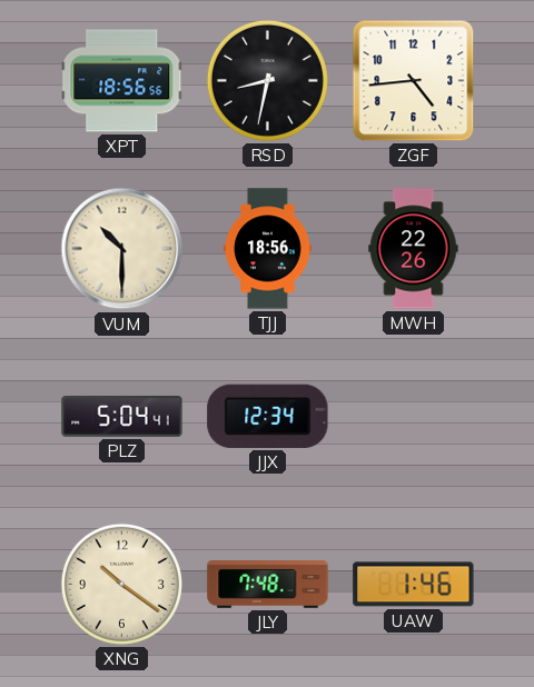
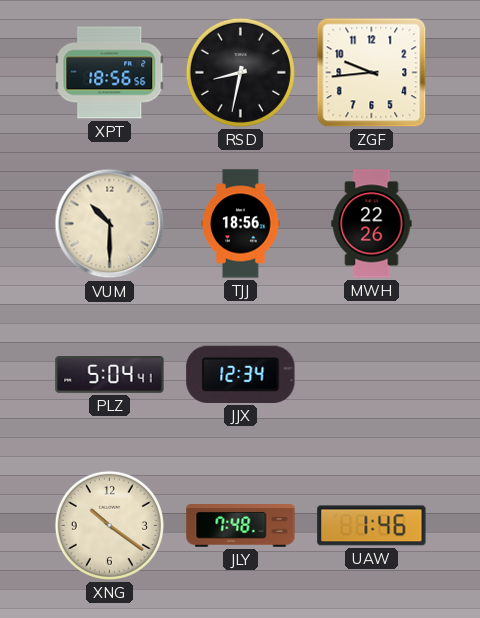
ZGF: 4:44 -> 9:44 (372, 73)
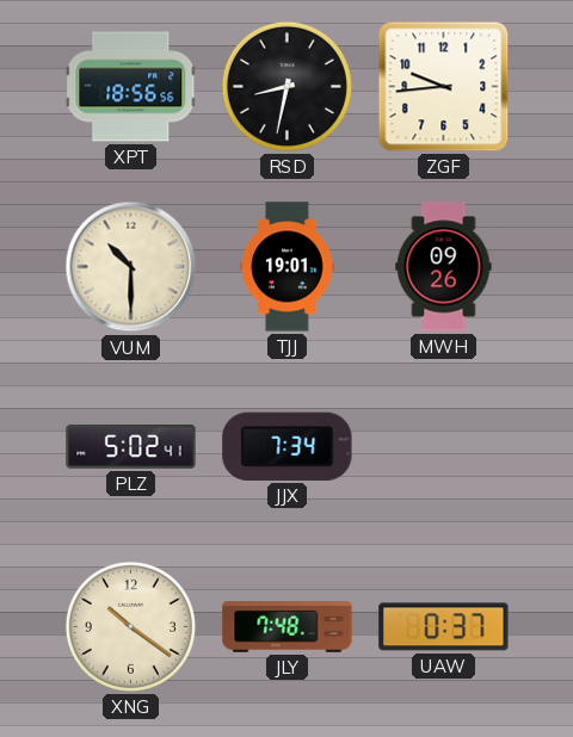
TJJ: 18:56 -> 19:01 (288, 267)
MWH: 22:26 -> 09:26 (444, 267)
PLZ: 5:04 -> 5:02 (131, 447)
JJX: 12:34 -> 7:34 (288, 446)
UAW: 1:46 -> 0:37 (444, 627)
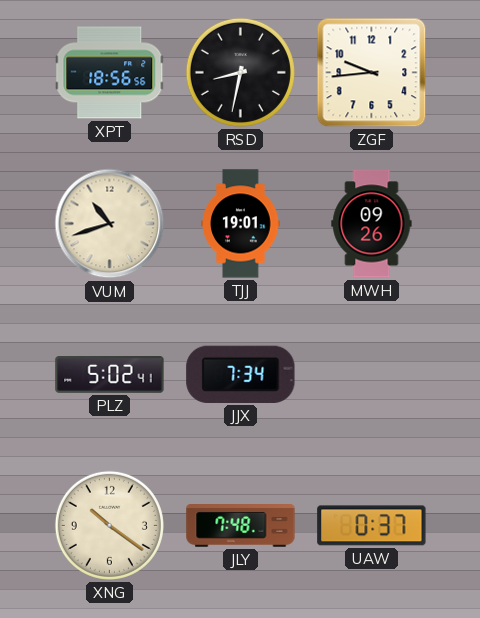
VUM: 10:30 -> 10:42 (110, 224)
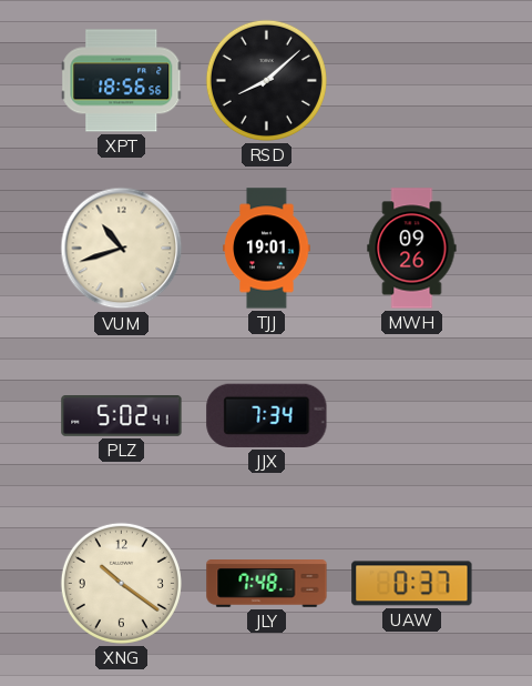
RSD: 8:32 -> 8:08 (266, 80)
ZGF: 9:44 -> none (372, 73)
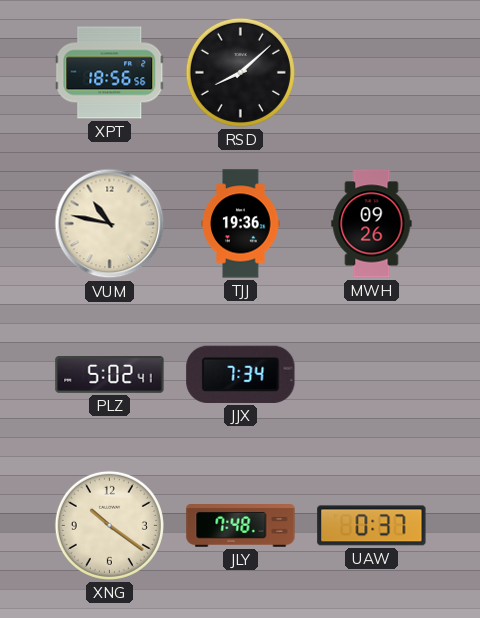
VUM: 10:42 -> 10:47 (110, 224)
TJJ: 19:01 -> 19:36 (241, 224)
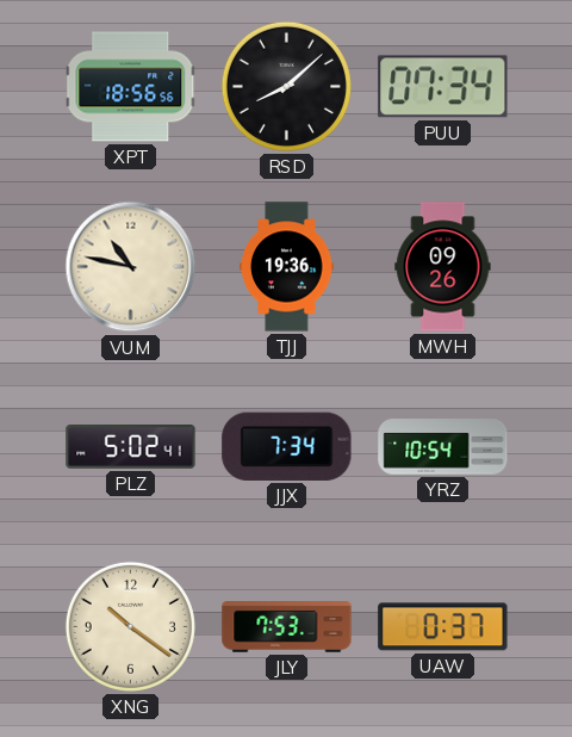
PUU: none -> 07:34 (443, 87)
YRZ: none -> 10:54 (443, 447)
JLY: 7:48 -> 7:53 (287, 627)
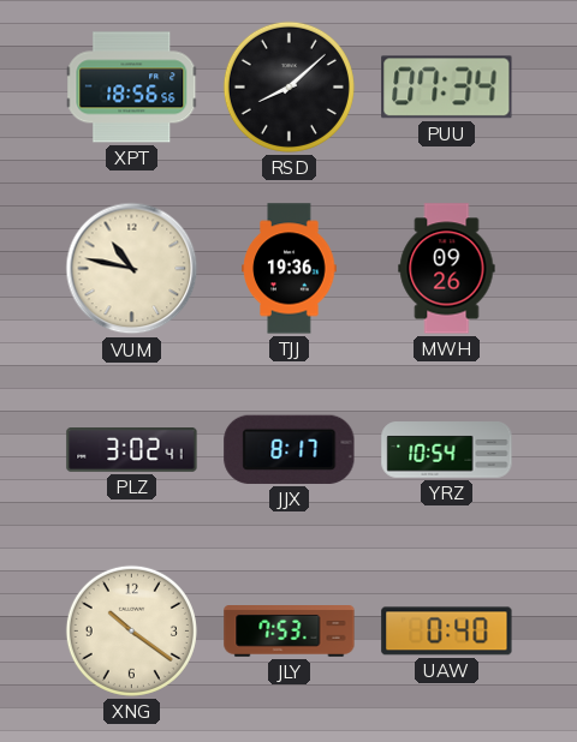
PLZ: 5:02 -> 3:02 (132, 450)
JJX: 7:34 -> 8:17 (290, 449)
UAW: 0:37 -> 0:40 (447, 632)
